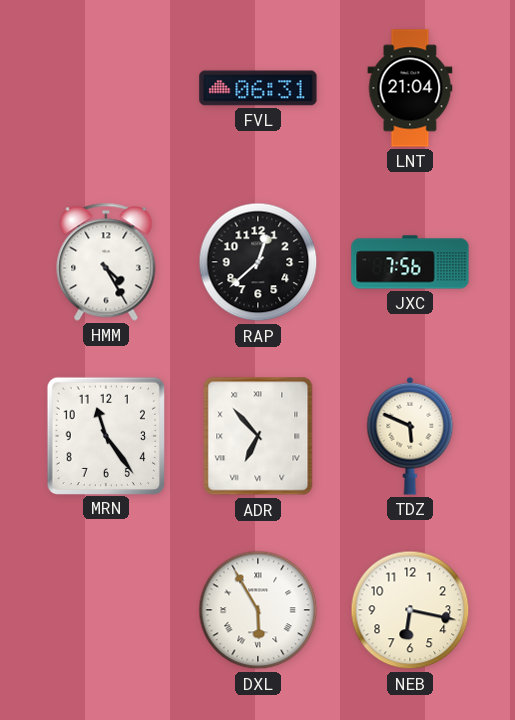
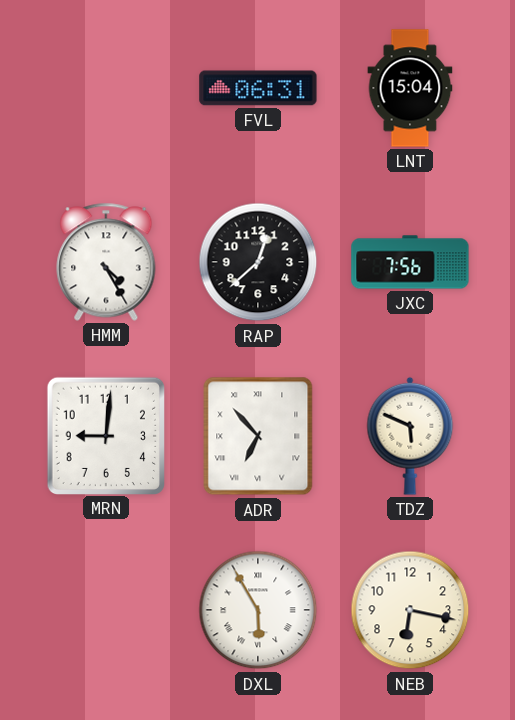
LNT: 21:04 -> 15:04 (410, 88)
MRN: 11:24 -> 9:01 (105, 435)
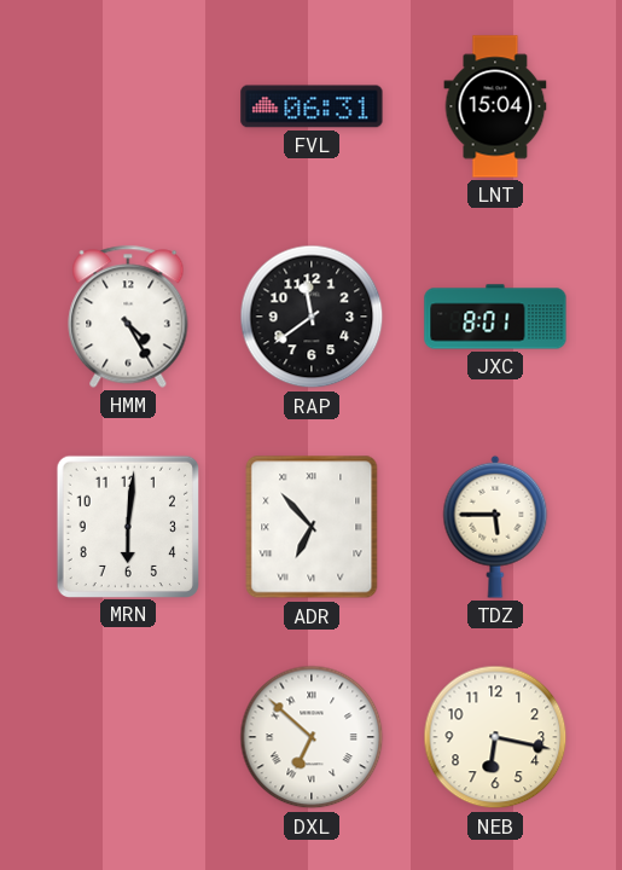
RAP: 12:38 -> 11:39 (312, 317)
JXC: 7:56 -> 8:01 (495, 317)
MRN: 9:01 -> 6:01 (127, 526)
TDZ: 5:49 -> 5:45 (495, 527)
DXL: 5:55 -> 6:52 (312, 737)
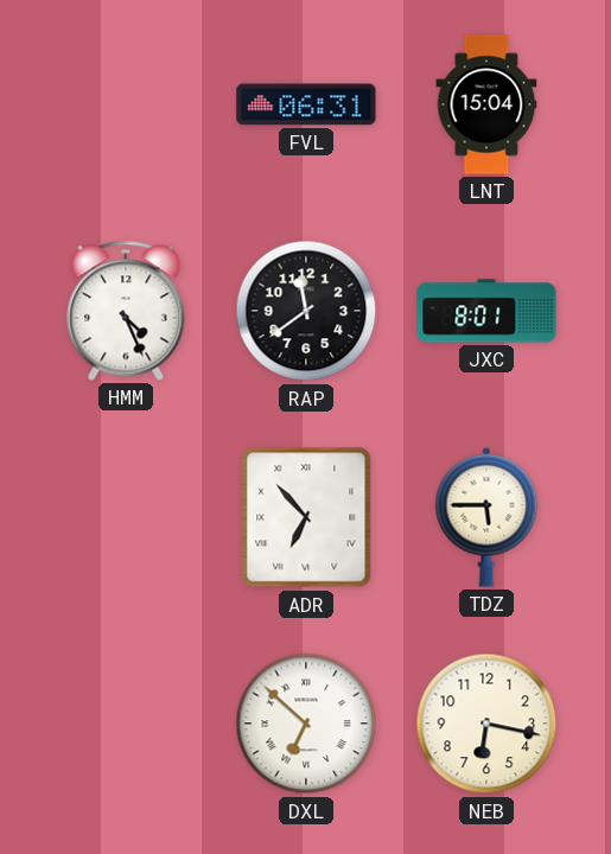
HMM: 4:25 -> 4:26 (126, 311)
MRN: 6:01 -> none (127, 526)
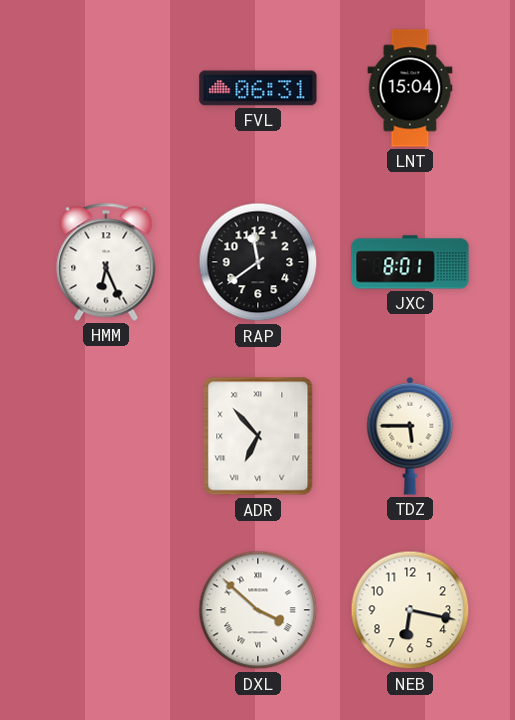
HMM: 4:26 -> 6:26 (106, 262)
DXL: 6:52 -> 3:52 (258, 610)
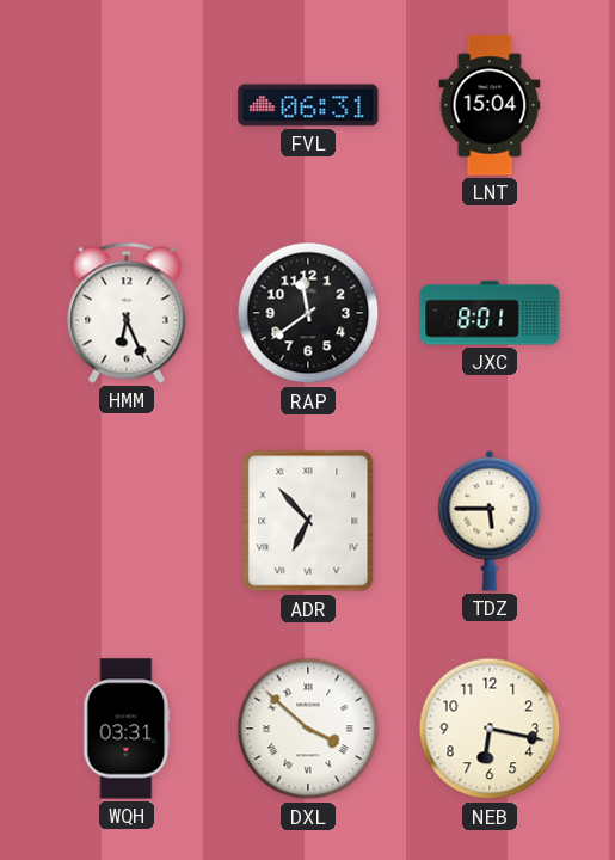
WQH: none -> 03:31 (127, 729)
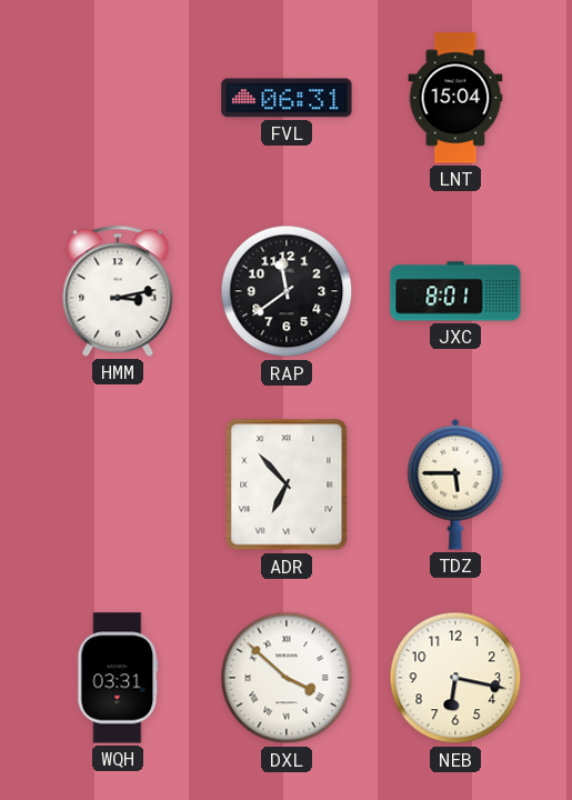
HMM: 6:26 -> 3:13 (118, 291)
